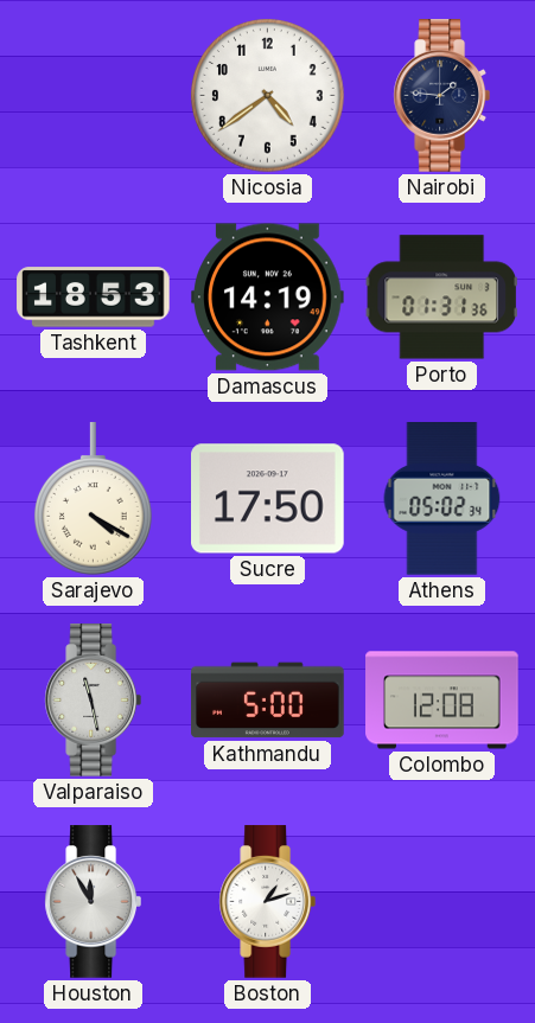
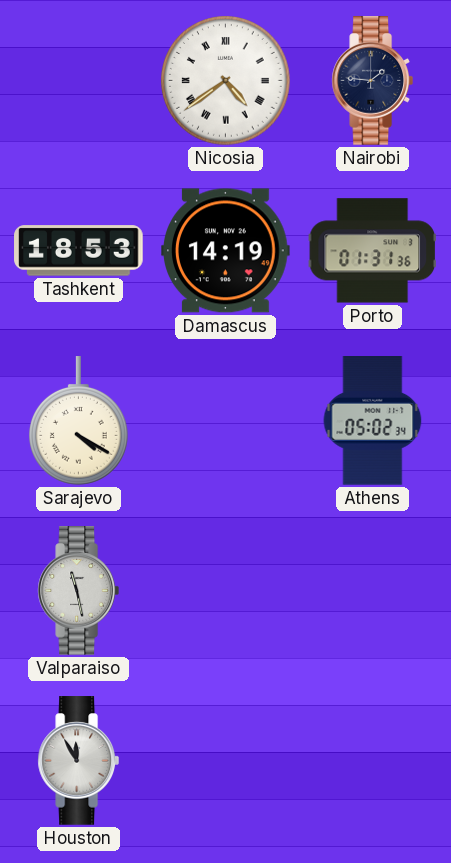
Nicosia numerals: Arabic -> Roman (226, 81)
Sucre: 17:50 -> none (268, 499)
Kathmandu: 5:00 -> none (268, 701)
Colombo: 12:08 -> none (442, 701)
Boston: 1:12 -> none (267, 902)
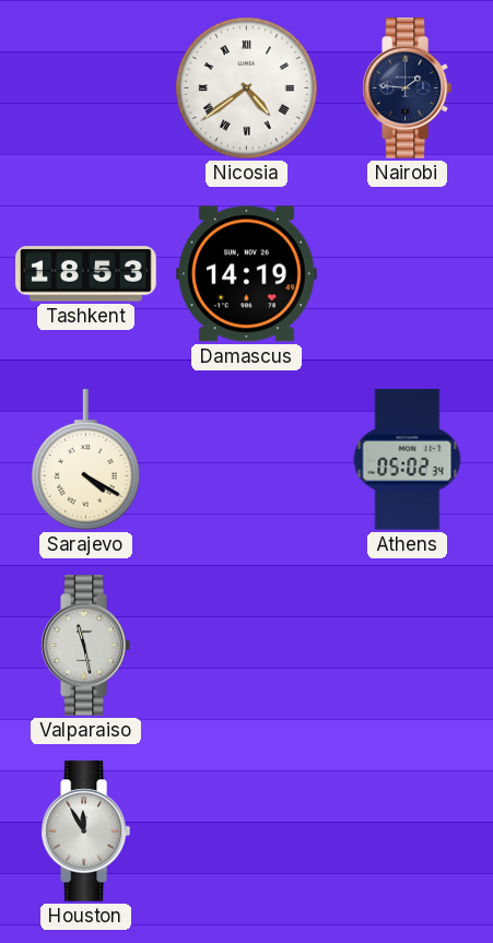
Porto: 01:31 -> none (372, 251)
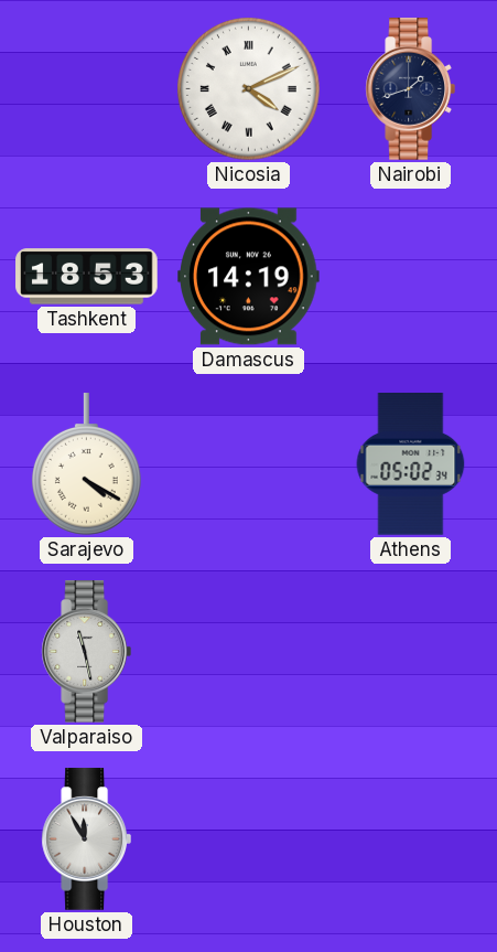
Nicosia: 4:39 -> 4:11 (249, 89)
Nairobi: 1:46 -> 1:42 (410, 89)
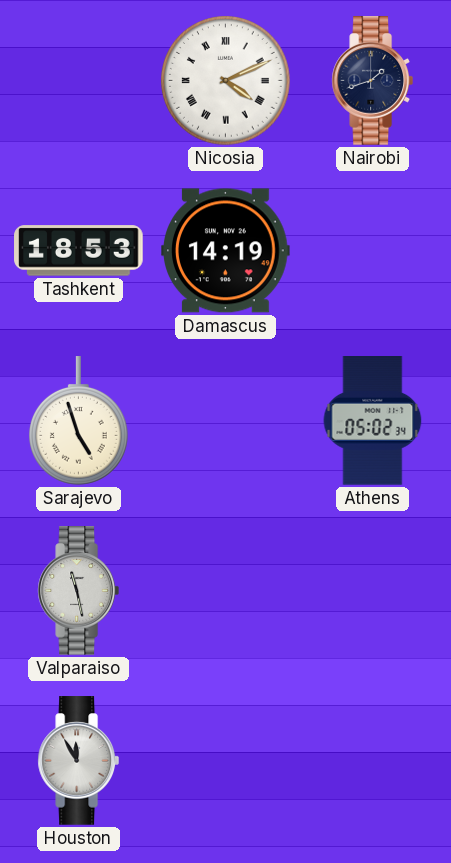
Sarajevo: 4:20 -> 4:57 (79, 421)
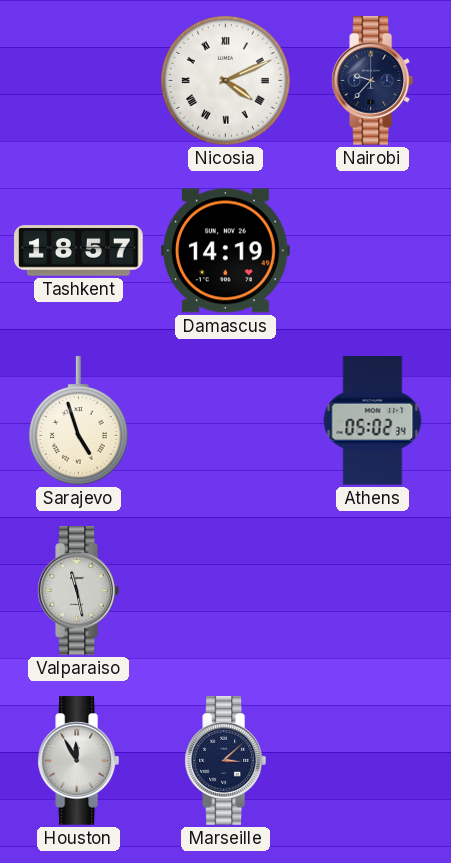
Nairobi: 1:42 -> 9:37 (372, 81)
Tashkent: 18:53 -> 18:57 (79, 251)
Marseille: none -> 3:08 (225, 761)
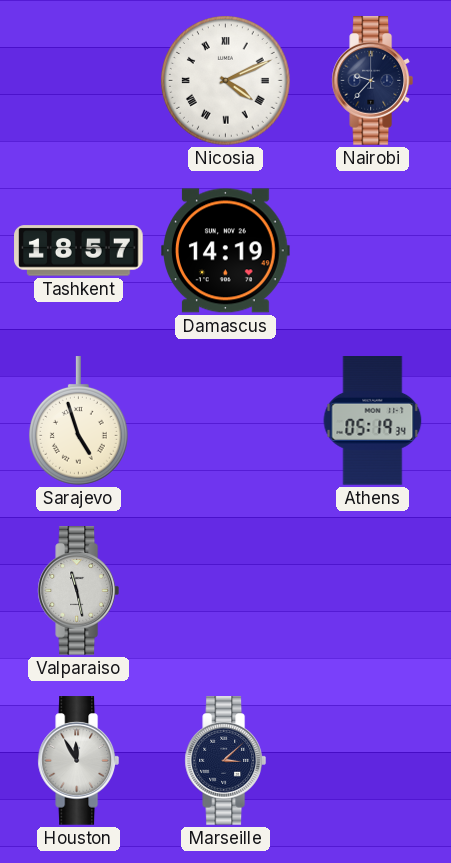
Athens: 05:02 -> 05:19 (373, 421)
